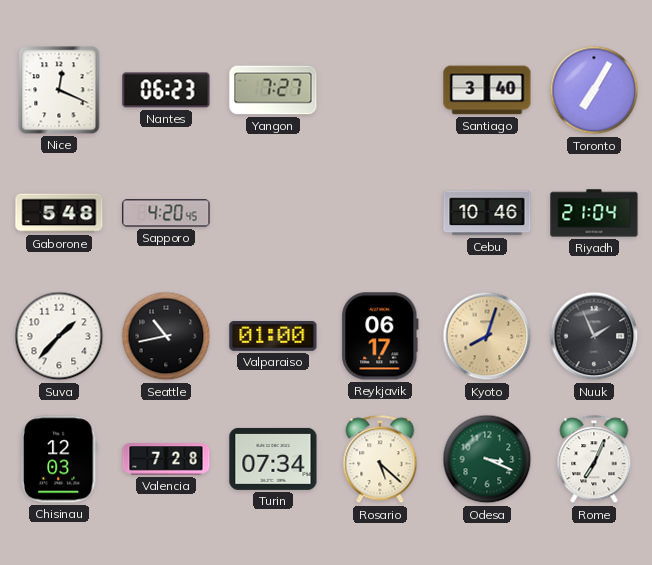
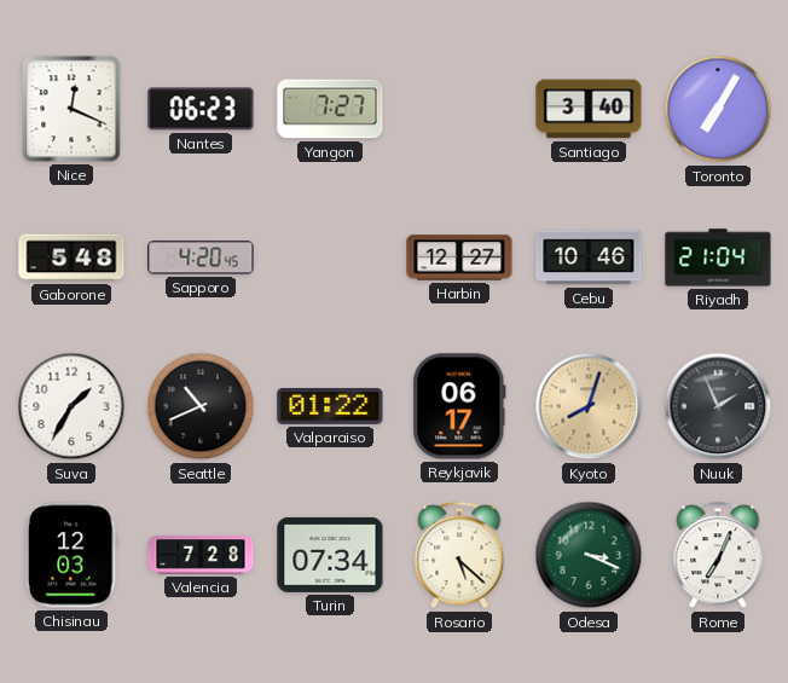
Harbin: none -> 12:27 (459, 257)
Suva: 1:37 -> 1:35 (71, 406)
Seattle: 10:43 -> 10:41 (201, 406)
Valparaiso: 01:00 -> 01:22 (330, 406)
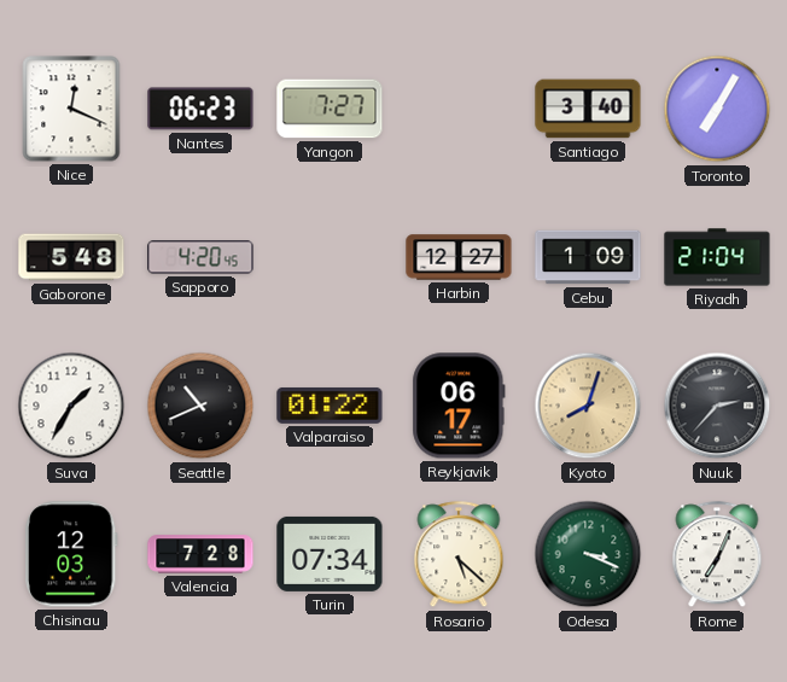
Cebu: 10:46 -> 1:09 (588, 257)
Nuuk: 1:56 -> 2:37 (717, 406)
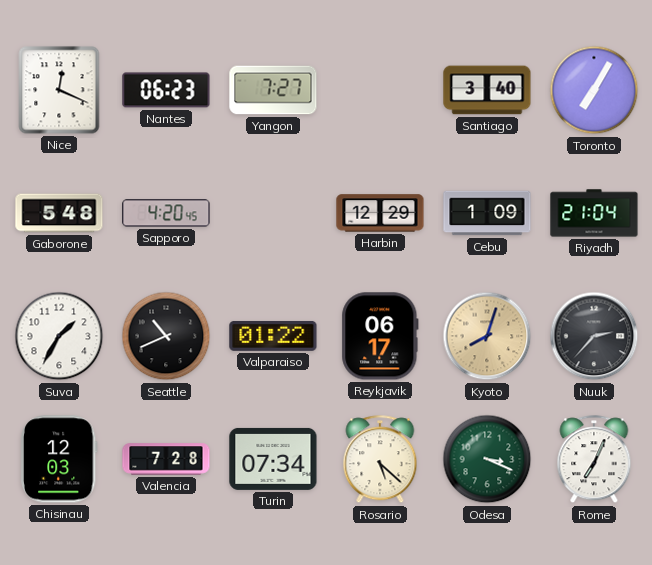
Harbin: 12:27 -> 12:29 (380, 213)
